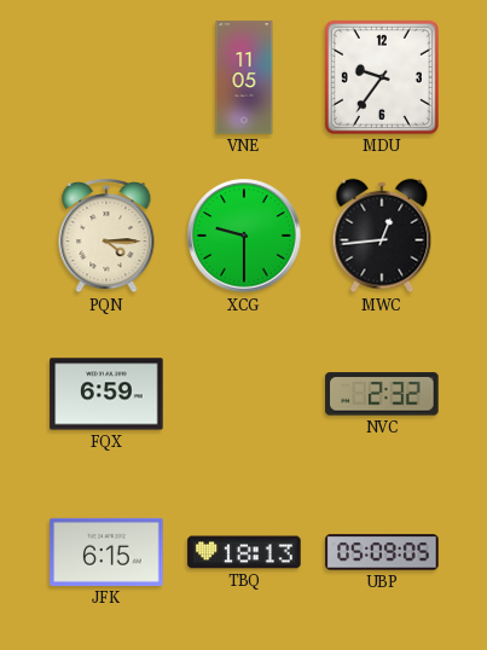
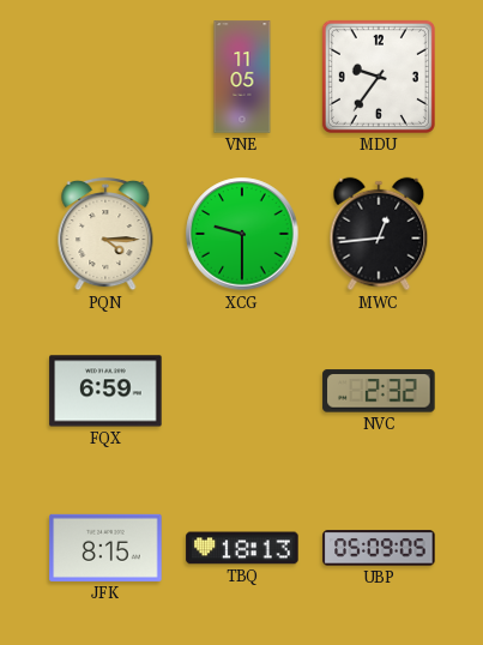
JFK: 6:15 -> 8:15 (105, 548)
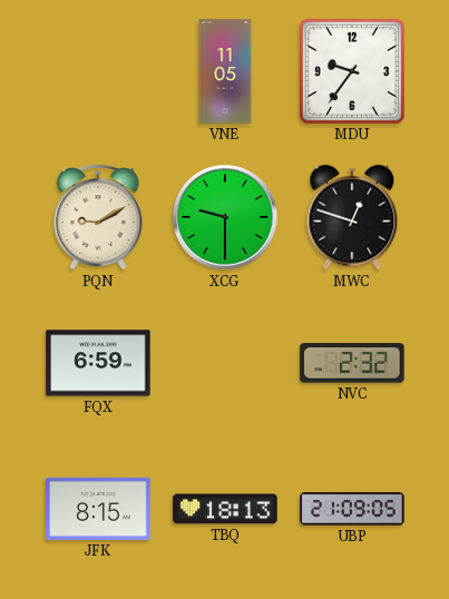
PQN: 4:15 -> 9:10 (98, 217)
MWC: 12:44 -> 12:48 (352, 217)
UBP: 05:09 -> 21:09 (352, 509)
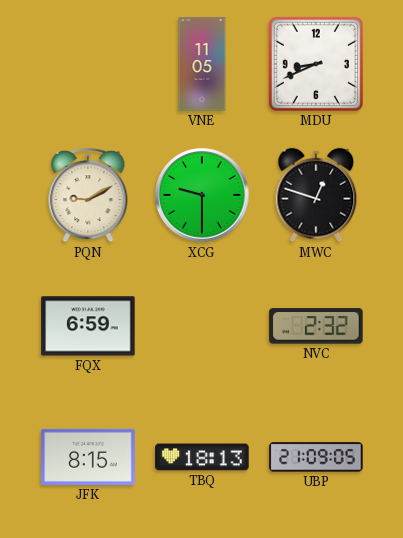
MDU: 9:36 -> 8:41 (316, 64)
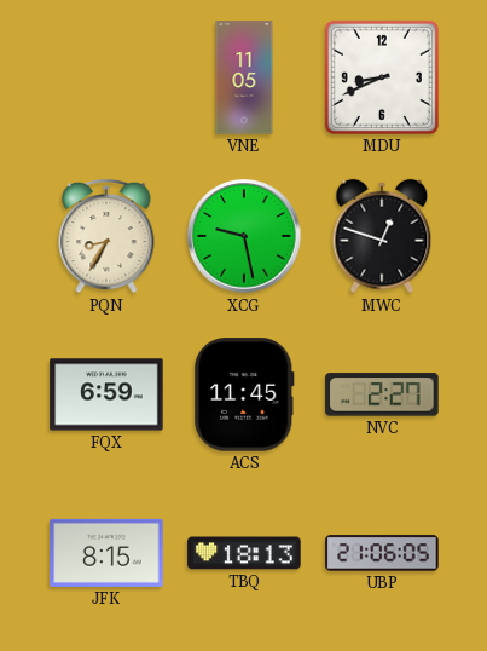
PQN: 9:10 -> 8:35 (106, 236)
XCG: 9:30 -> 9:28 (244, 236)
ACS: none -> 11:45 (245, 394)
NVC: 2:32 -> 2:27 (382, 394)
UBP: 21:09 -> 21:06 (382, 553)
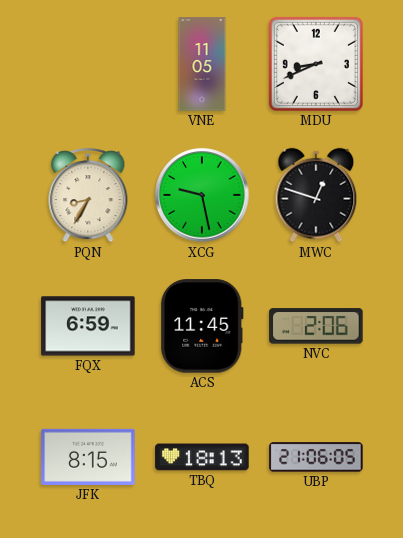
NVC: 2:27 -> 2:06 (316, 326)
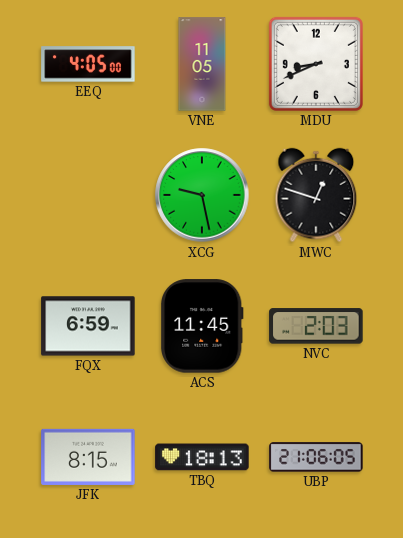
EEQ: none -> 4:05 (88, 64)
PQN: 8:35 -> none (88, 195)
NVC: 2:06 -> 2:03 (316, 326)
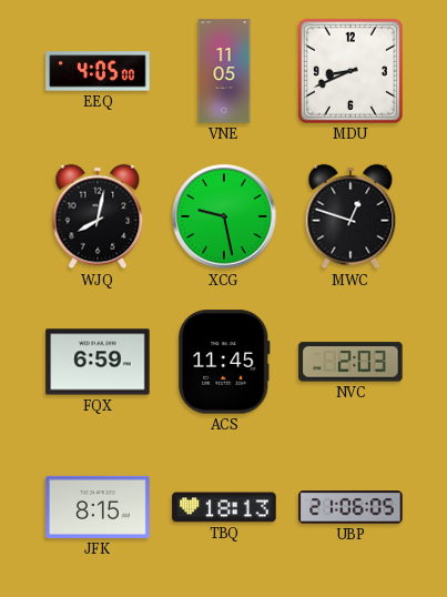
WJQ: none -> 8:02 (98, 216)
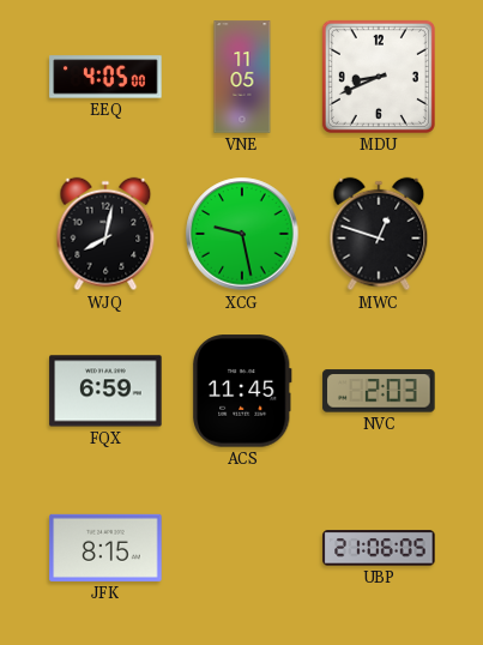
TBQ: 18:13 -> none (224, 507)
